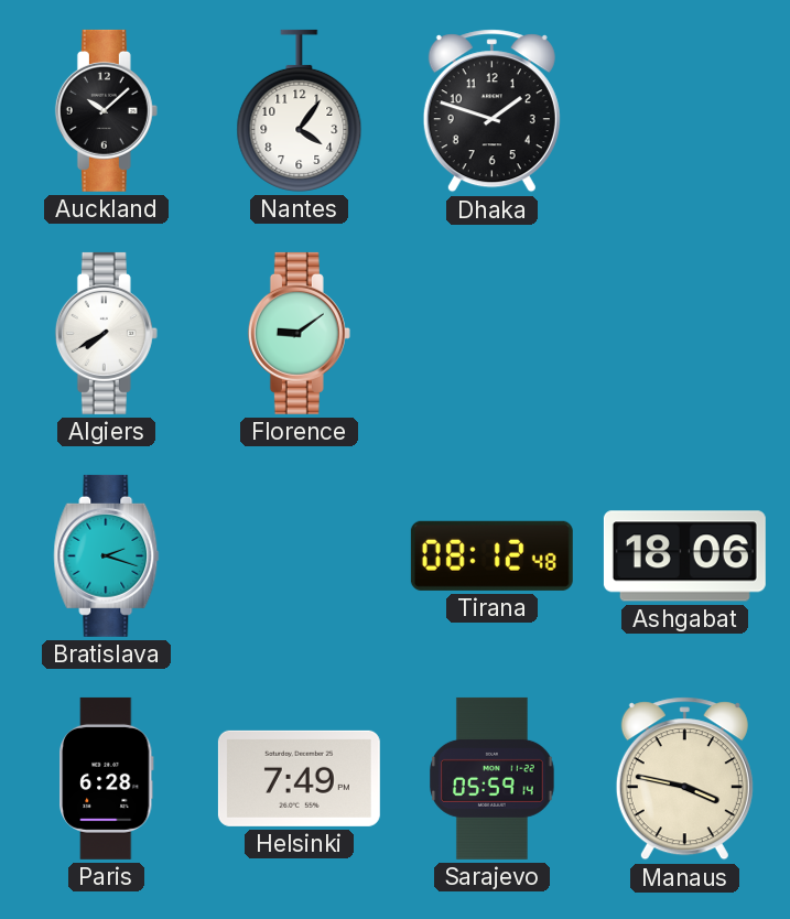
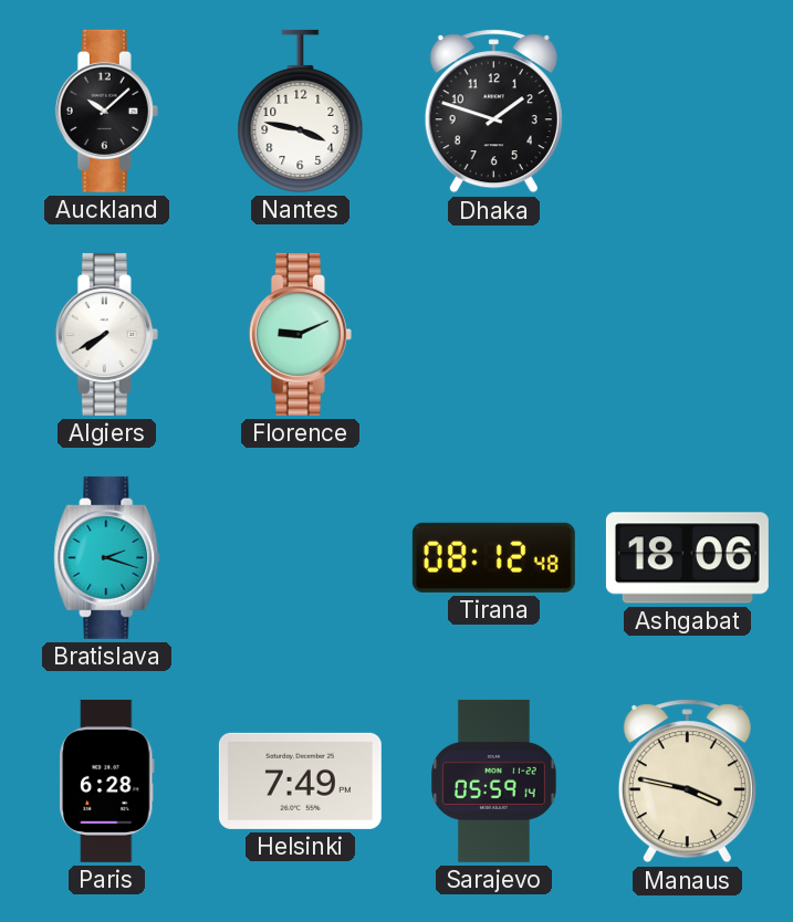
Nantes: 4:06 -> 3:47 (301, 111)
Florence: 9:09 -> 9:11 (300, 334)
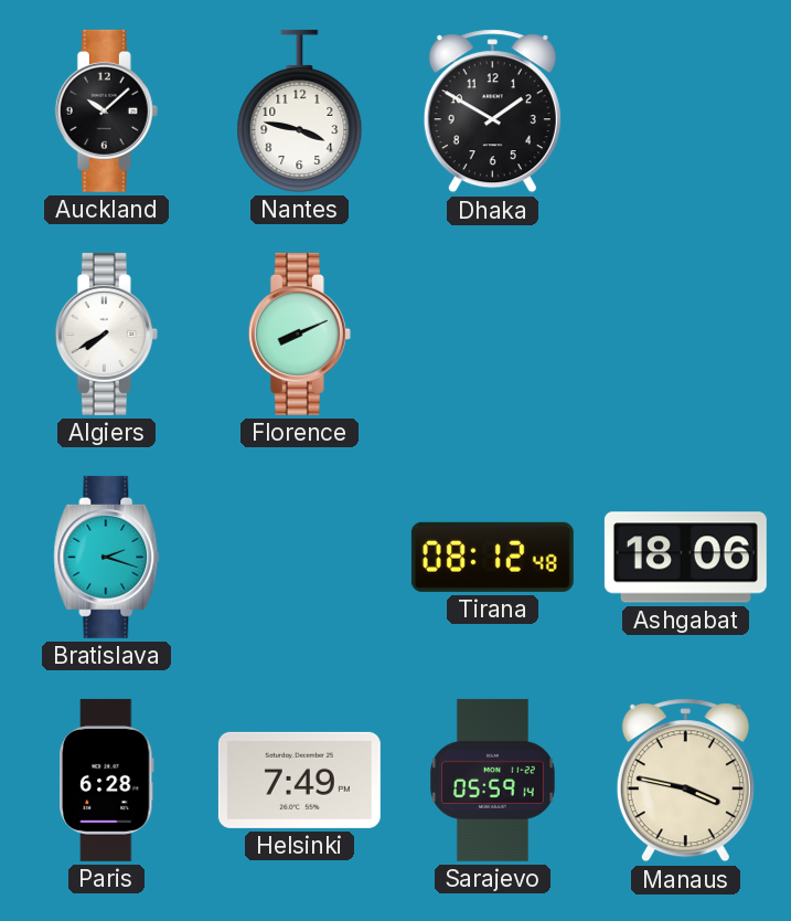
Dhaka: 1:48 -> 1:50 (492, 112)
Florence: 9:11 -> 8:11 (299, 334)
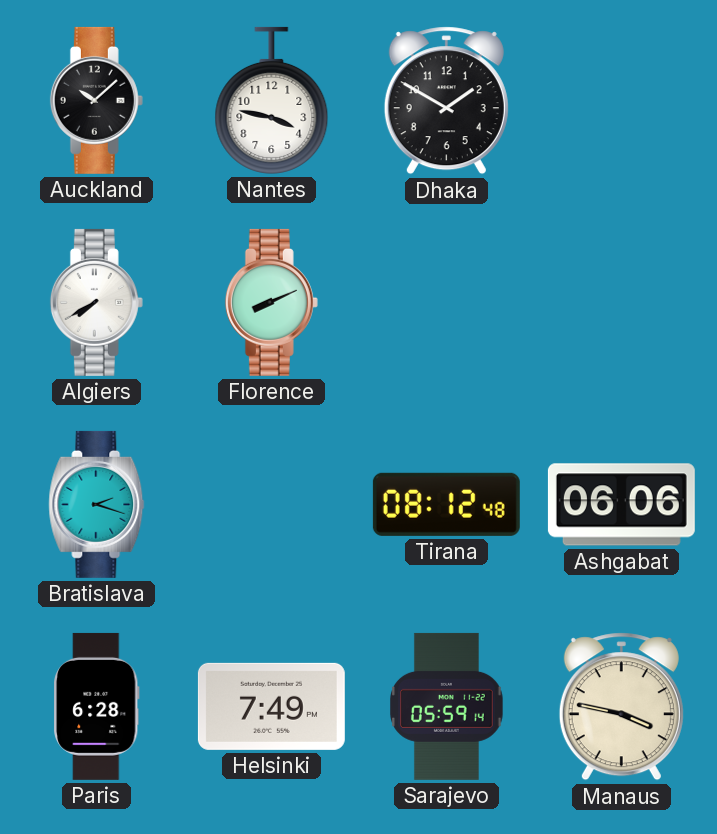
Ashgabat: 18:06 -> 06:06 (621, 505)
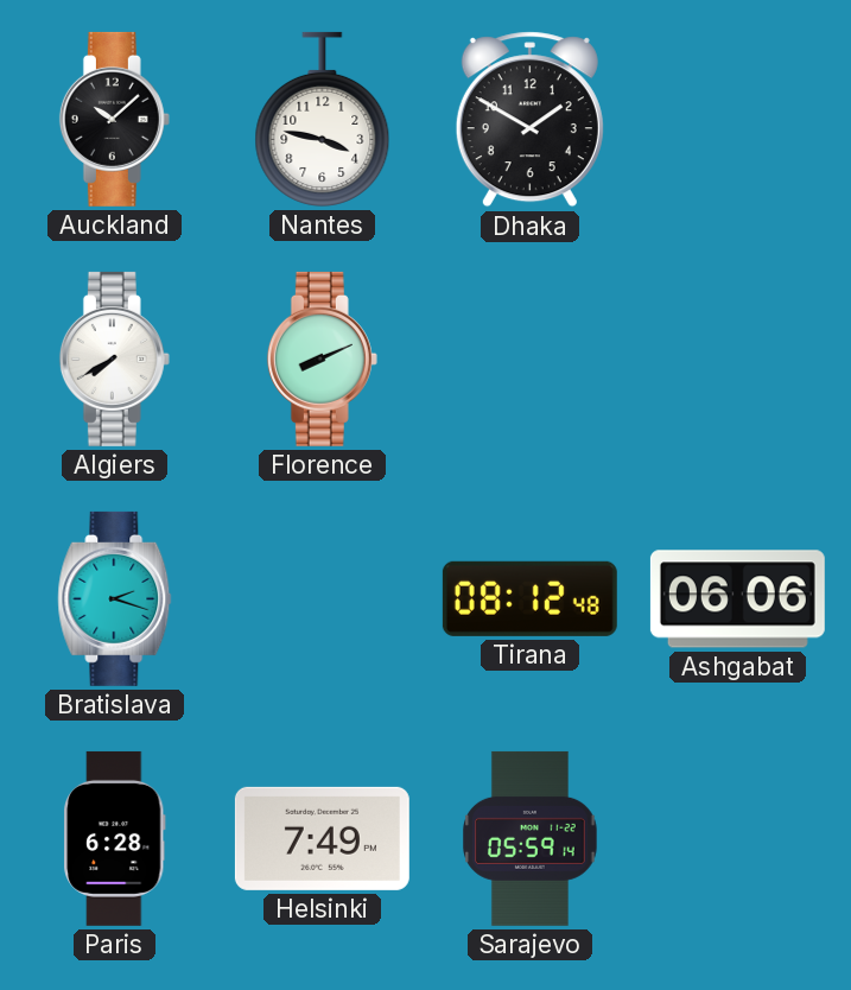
Manaus: 3:47 -> none (621, 707)
